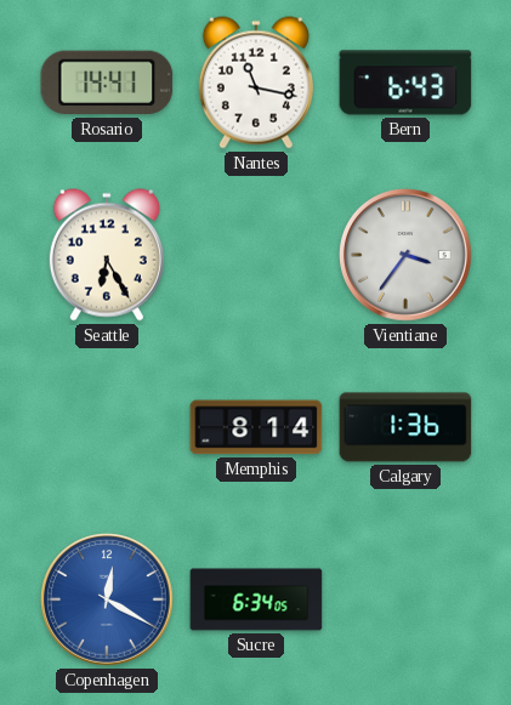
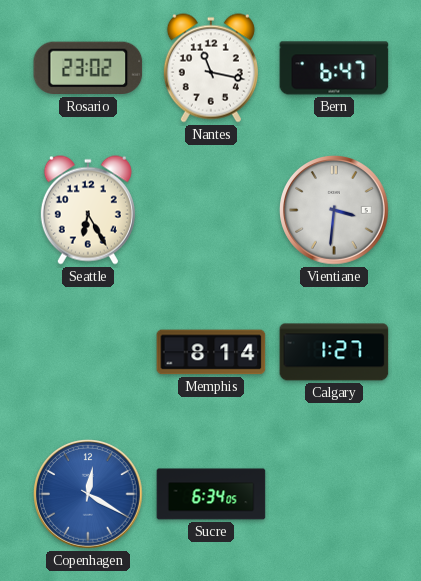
Rosario: 14:41 -> 23:02 (88, 68)
Bern: 6:43 -> 6:47 (334, 68)
Vientiane: 3:36 -> 3:31 (335, 211)
Calgary: 1:36 -> 1:27 (334, 352)
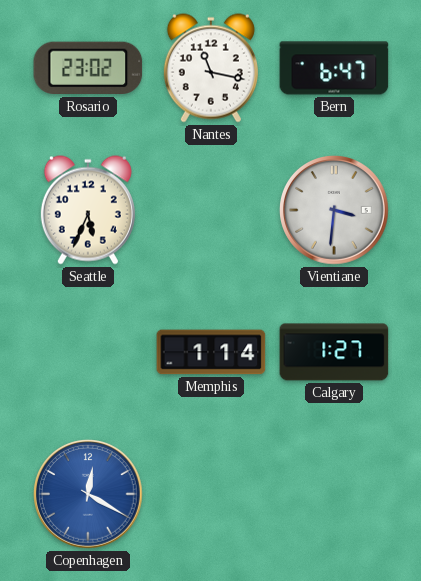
Seattle: 6:25 -> 5:34 (88, 210)
Memphis: 8:14 -> 1:14 (211, 352)
Sucre: 6:34 -> none (211, 494)
